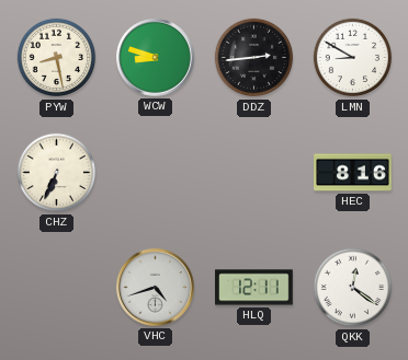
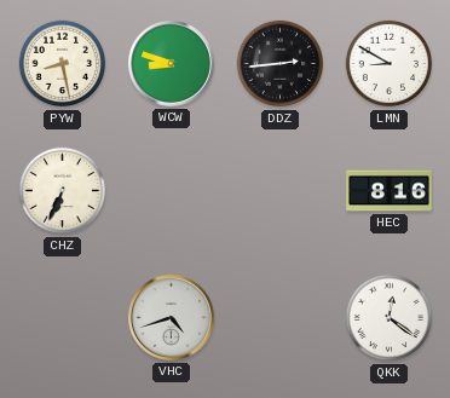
HLQ: 12:11 -> none (254, 288)
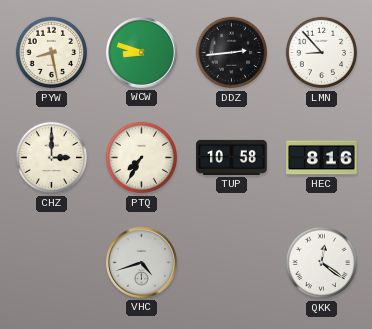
LMN: 8:50 -> 8:53 (322, 53)
CHZ: 6:34 -> 3:00 (52, 158)
PTQ: none -> 7:35 (142, 158)
TUP: none -> 10:58 (232, 157)
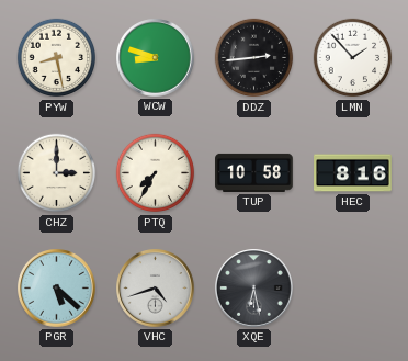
LMN: 8:53 -> 1:53 (353, 58)
PGR: none -> 5:22 (57, 289)
XQE: none -> 6:28 (254, 289)
QKK: 12:21 -> none (322, 263)
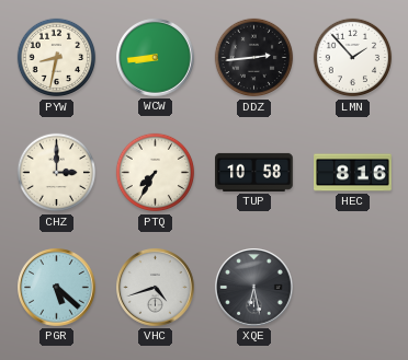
PYW: 8:28 -> 8:32 (57, 58)
WCW: 8:48 -> 8:44 (156, 58)
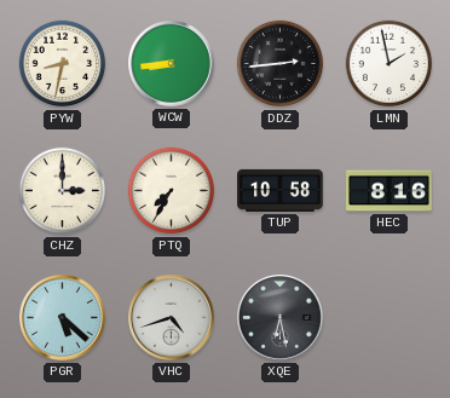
LMN: 1:53 -> 1:58 (390, 64)
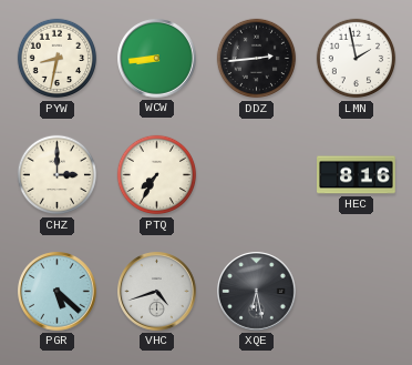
TUP: 10:58 -> none (281, 190)
